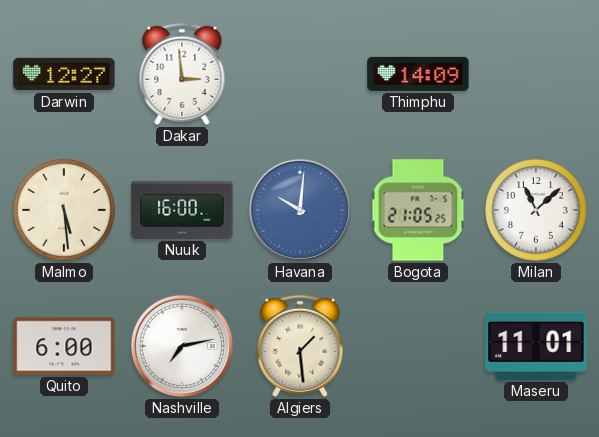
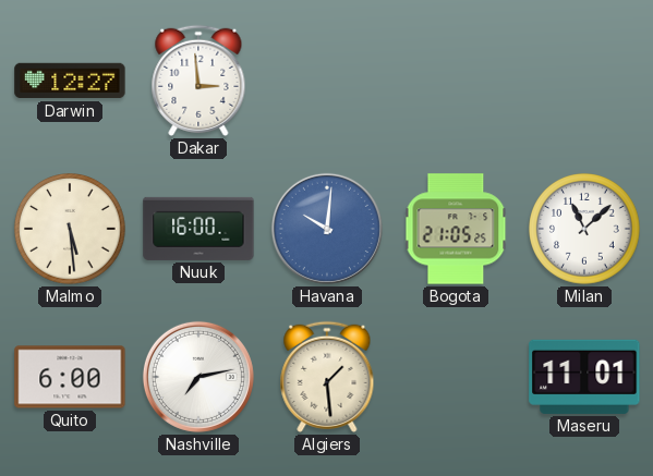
Thimphu: 14:09 -> none (418, 74)
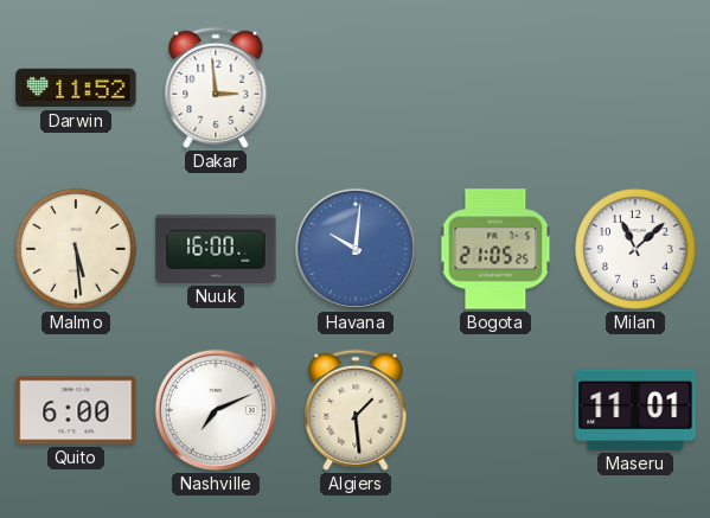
Darwin: 12:27 -> 11:52 (76, 88)
Nashville: 7:13 -> 7:11 (216, 410)
